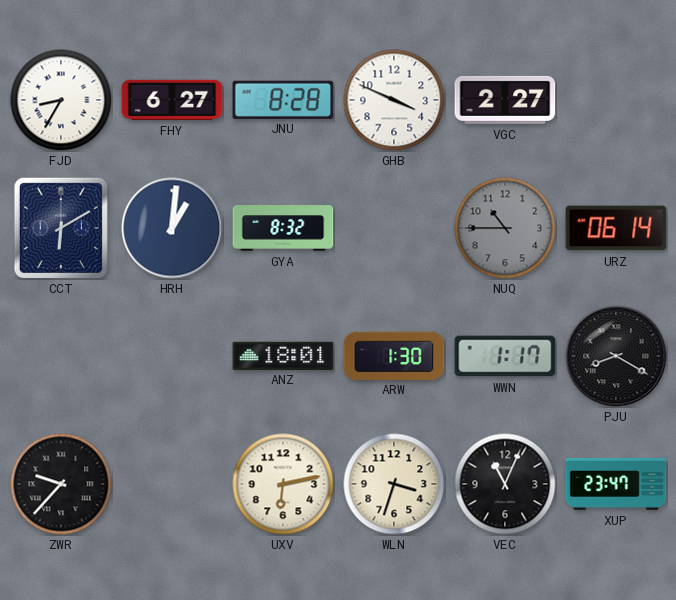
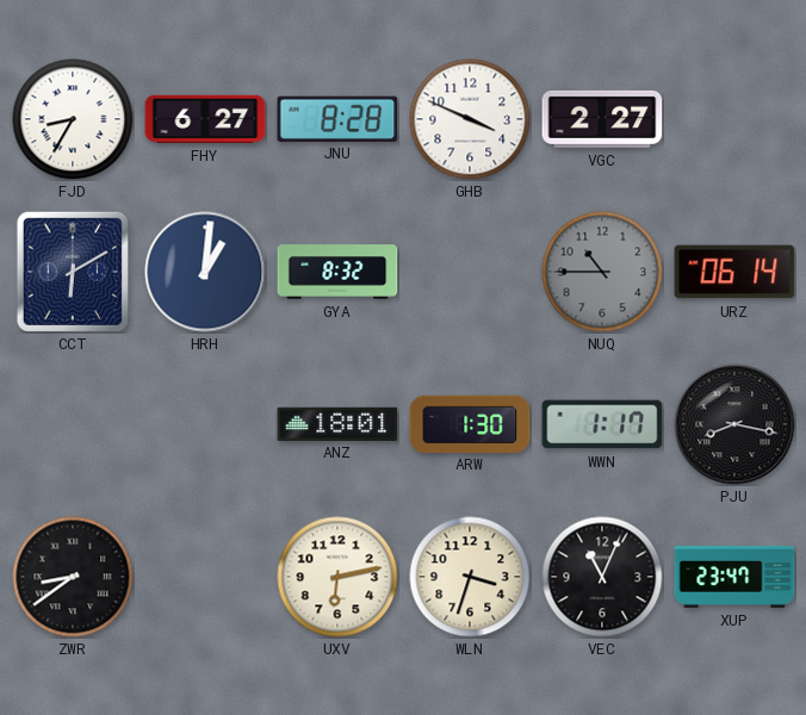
PJU: 8:20 -> 8:17 (734, 424)
ZWR: 9:37 -> 8:39 (73, 577)
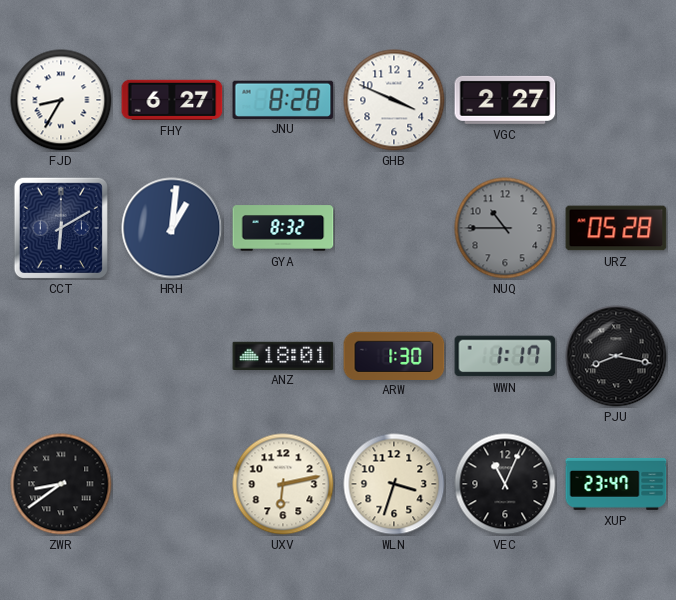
URZ: 06:14 -> 05:28 (616, 228)
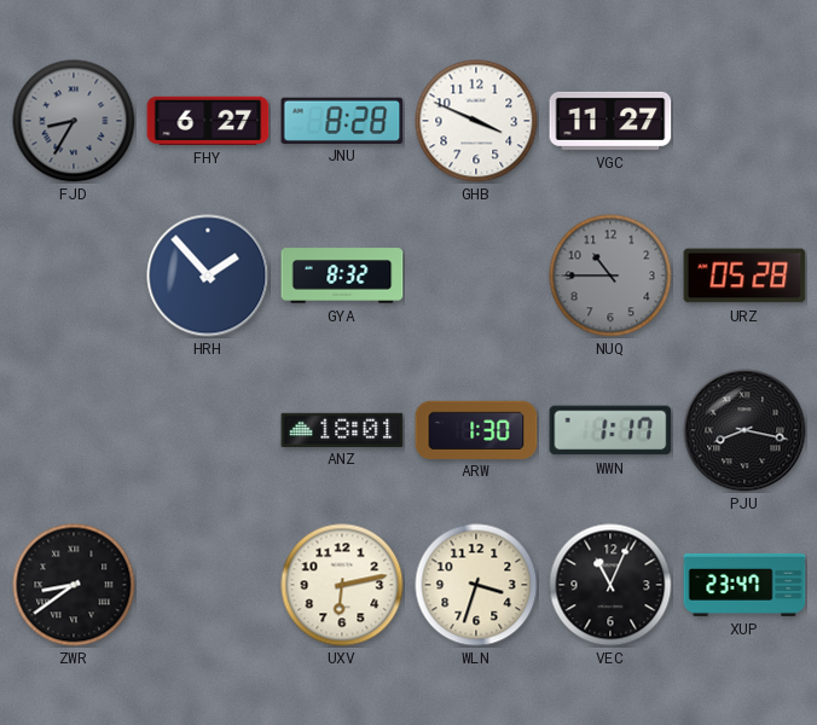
FJD dial: white -> grey (74, 121)
VGC: 2:27 -> 11:27 (610, 121)
CCT: 6:10 -> none (61, 228)
HRH: 1:01 -> 1:53 (208, 275)
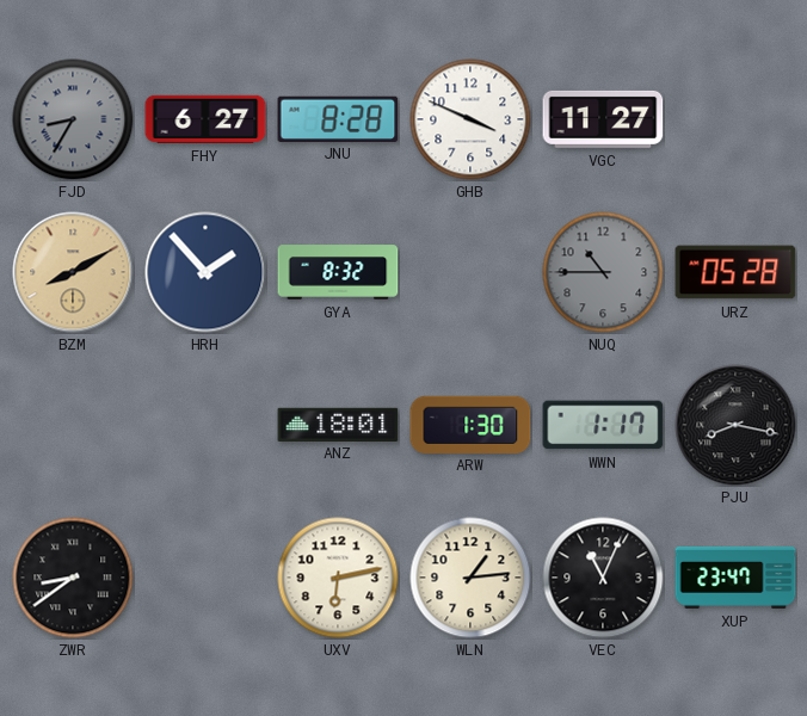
BZM: none -> 8:10 (73, 272)
WLN: 3:33 -> 1:14 (470, 578)
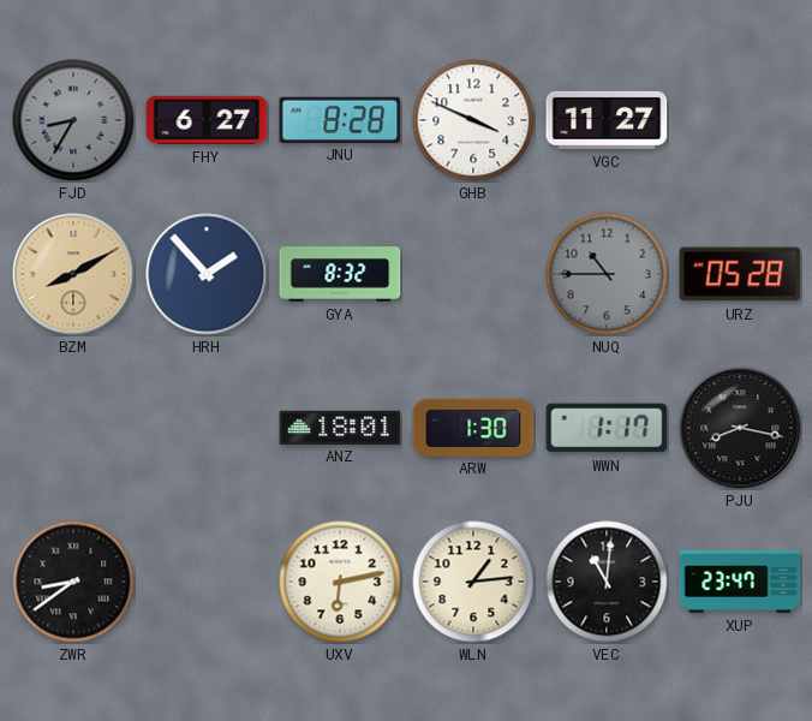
VEC: 11:04 -> 11:01 (607, 582)
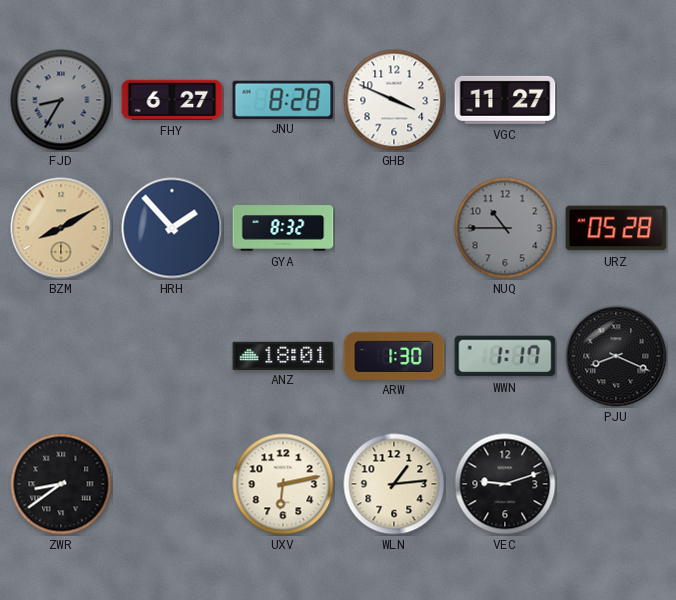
PJU: 8:17 -> 8:19 (616, 356)
VEC: 11:01 -> 9:12 (505, 484)
XUP: 23:47 -> none (740, 582)
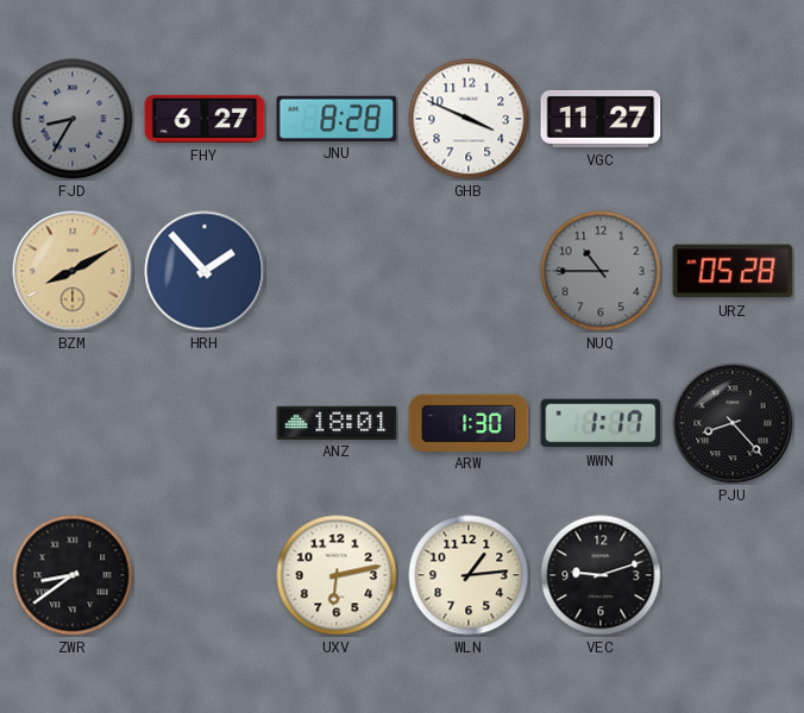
GYA: 8:32 -> none (283, 228)
PJU: 8:19 -> 8:23 (733, 423)
